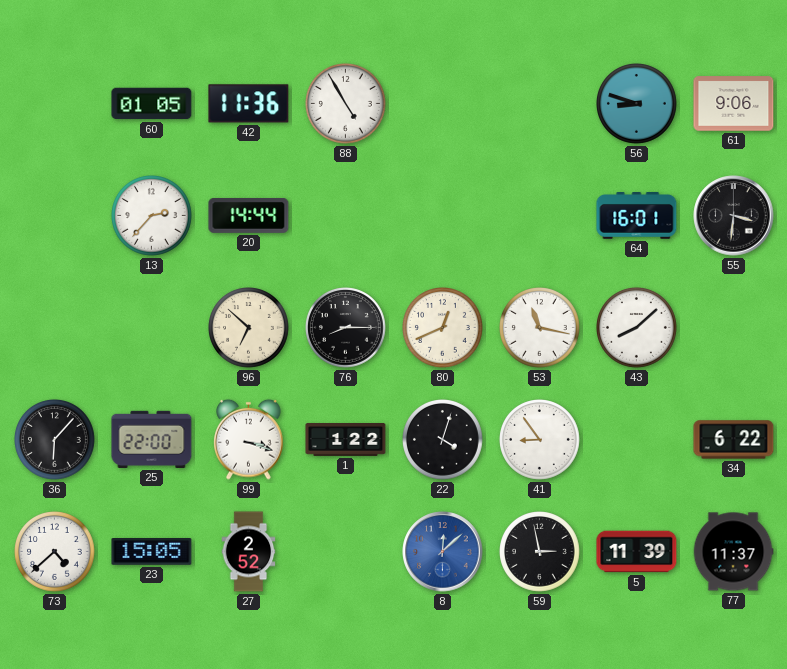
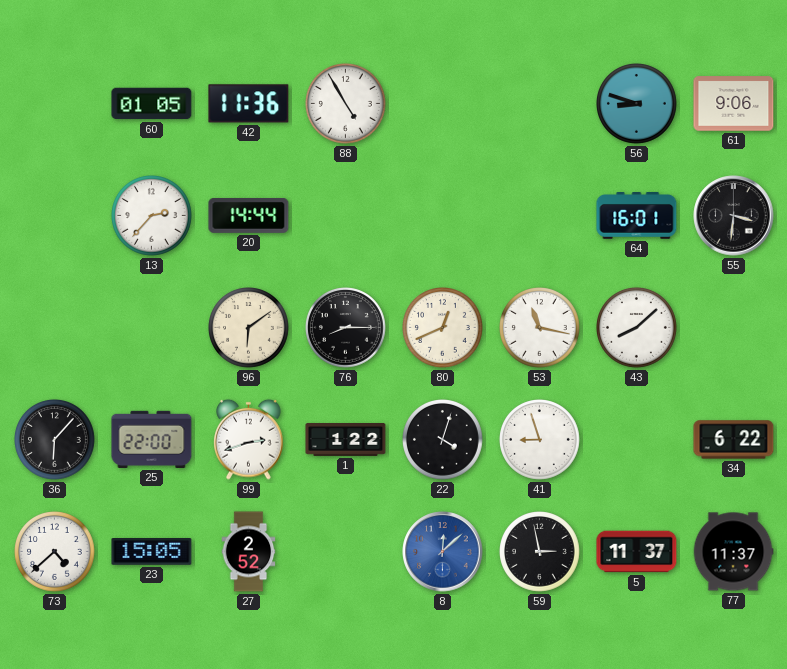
96: 6:52 -> 6:09 (249, 328)
99: 3:18 -> 2:42 (249, 439)
41: 8:54 -> 8:57 (540, 440)
5: 11:39 -> 11:37 (637, 552)
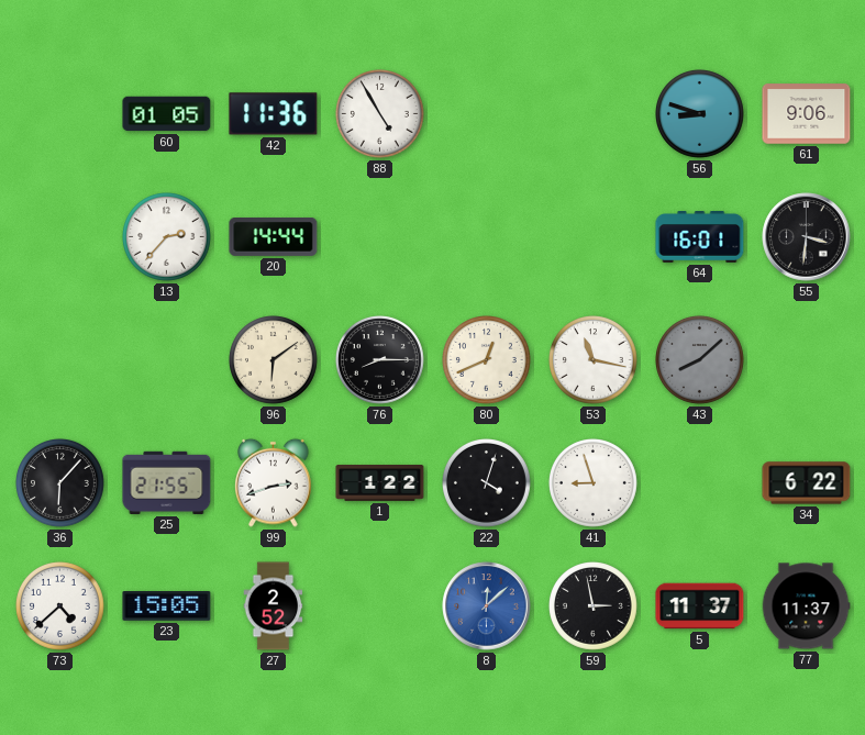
43 dial: white -> grey (700, 360)
25: 22:00 -> 21:55 (167, 482)
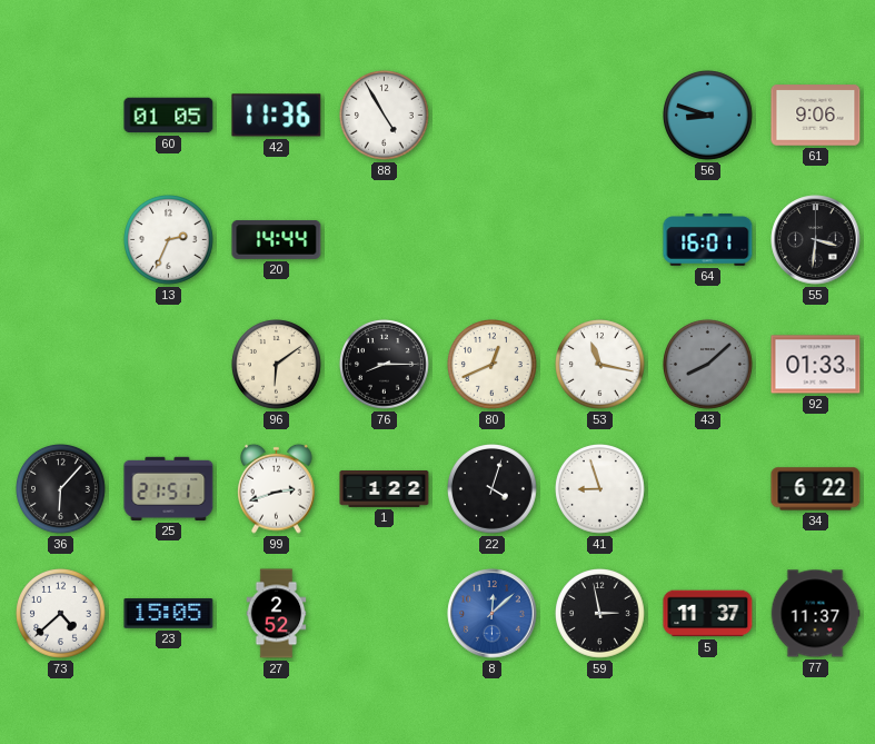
13: 2:37 -> 2:34 (169, 240)
92: none -> 01:33 (816, 365)
25: 21:55 -> 21:51 (169, 488)
